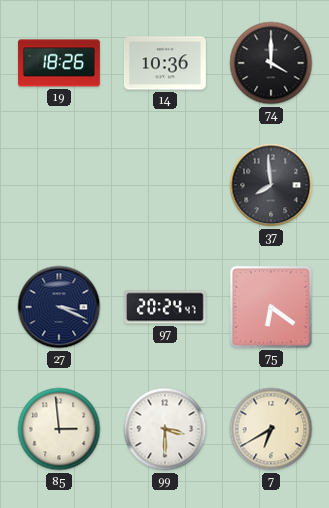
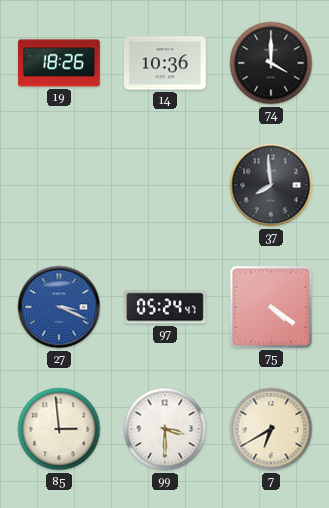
27 dial: navy -> blue (59, 307)
97: 20:24 -> 05:24 (165, 307)
75: 6:21 -> 4:21 (271, 307)
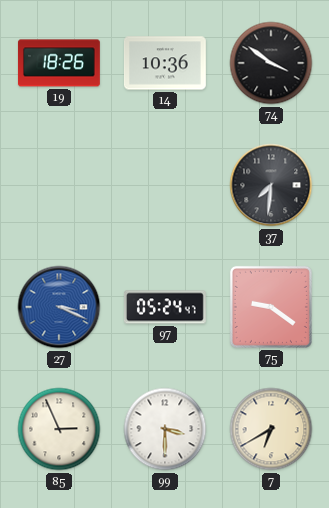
74: 4:00 -> 3:51 (271, 63)
37: 7:59 -> 7:31 (271, 185)
75: 4:21 -> 9:21 (271, 307)
85: 2:59 -> 2:56 (59, 429)
